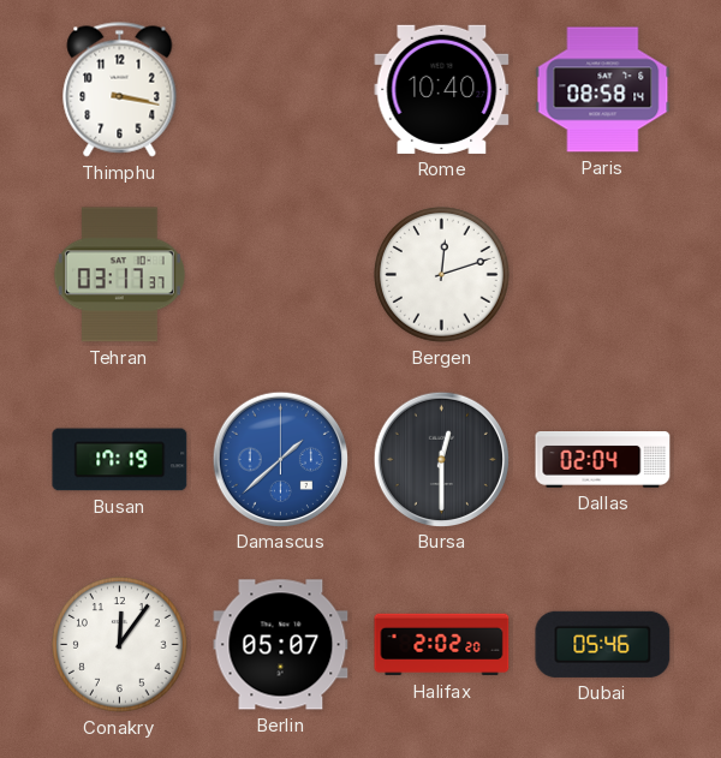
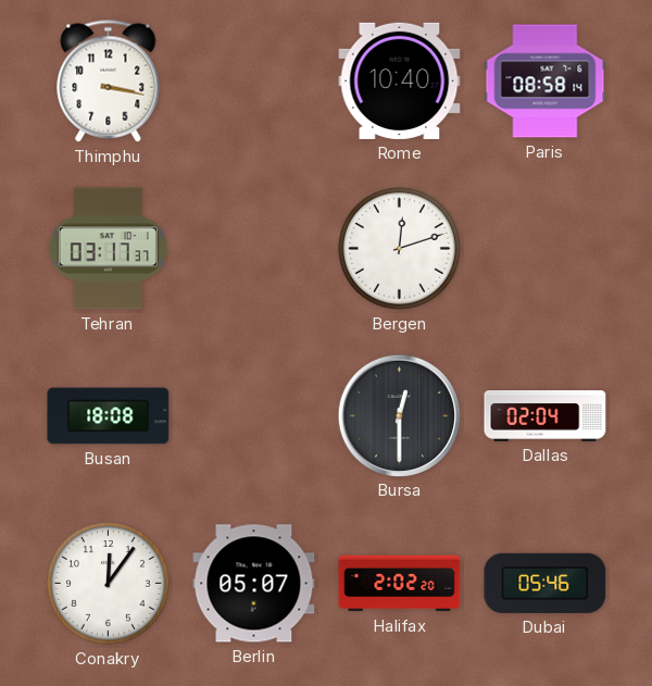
Busan: 17:19 -> 18:08 (109, 416)
Damascus: 1:38 -> none (280, 459)
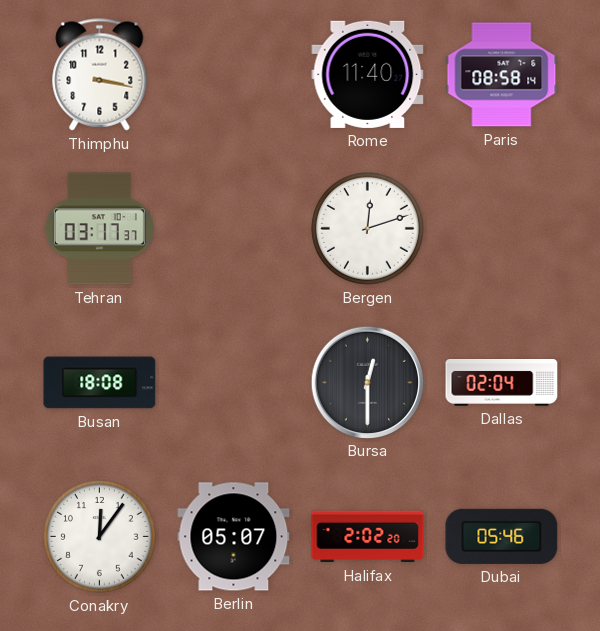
Rome: 10:40 -> 11:40 (368, 74)
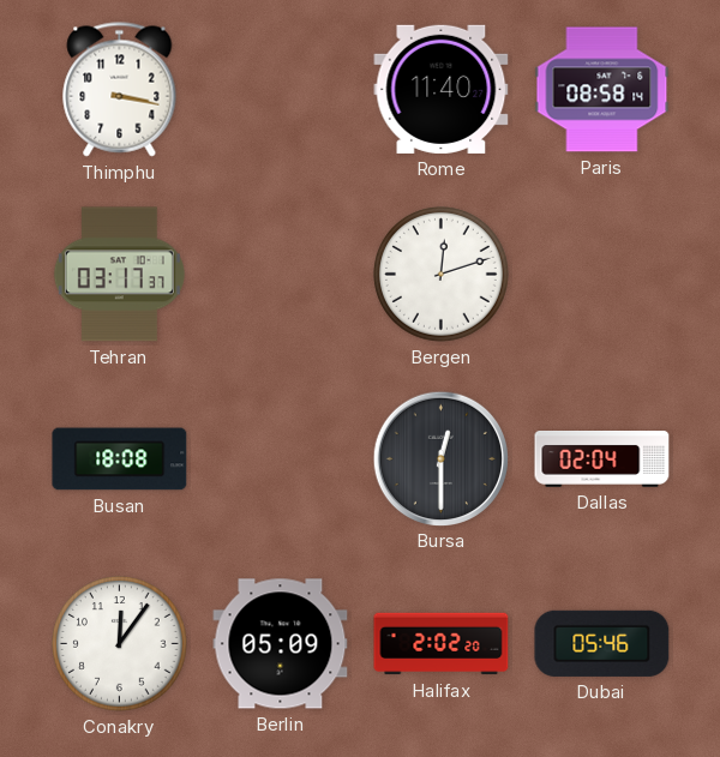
Berlin: 05:07 -> 05:09 (281, 644)
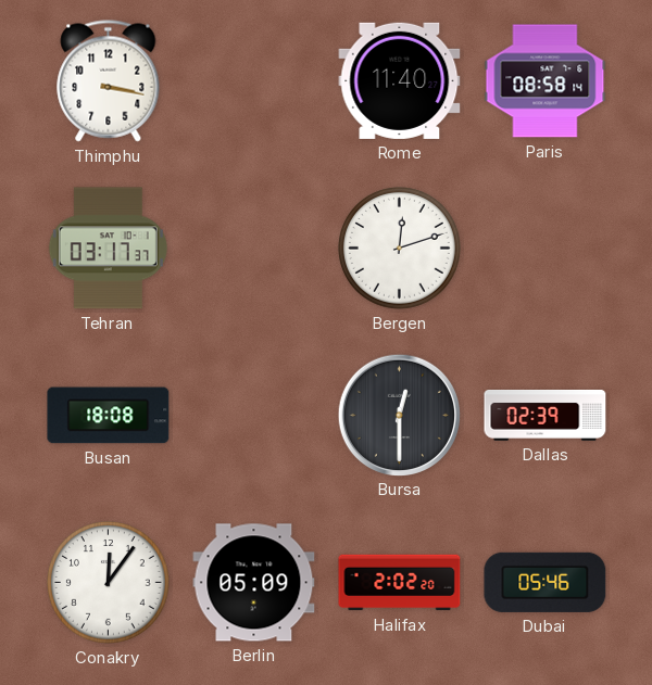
Dallas: 02:04 -> 02:39 (546, 416)
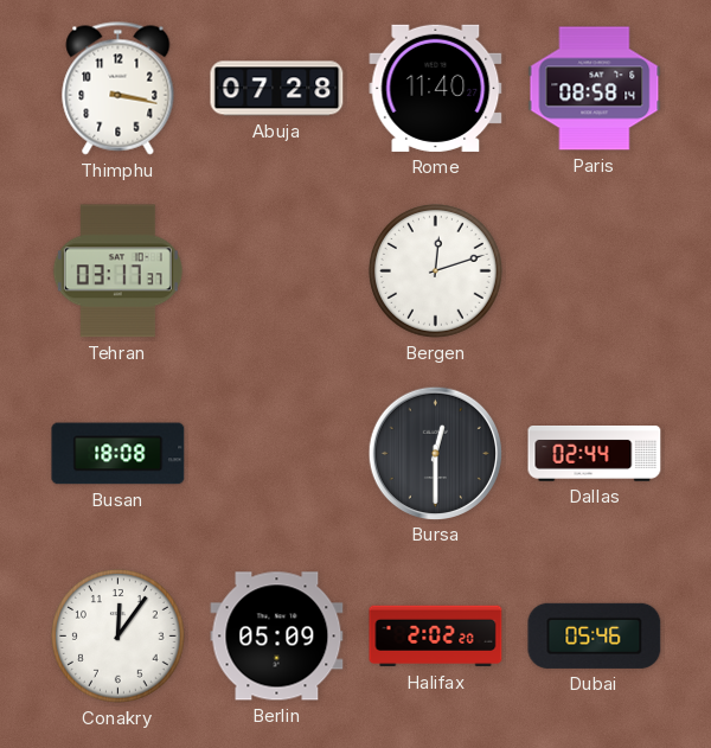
Abuja: none -> 07:28 (277, 89)
Dallas: 02:39 -> 02:44 (595, 454)
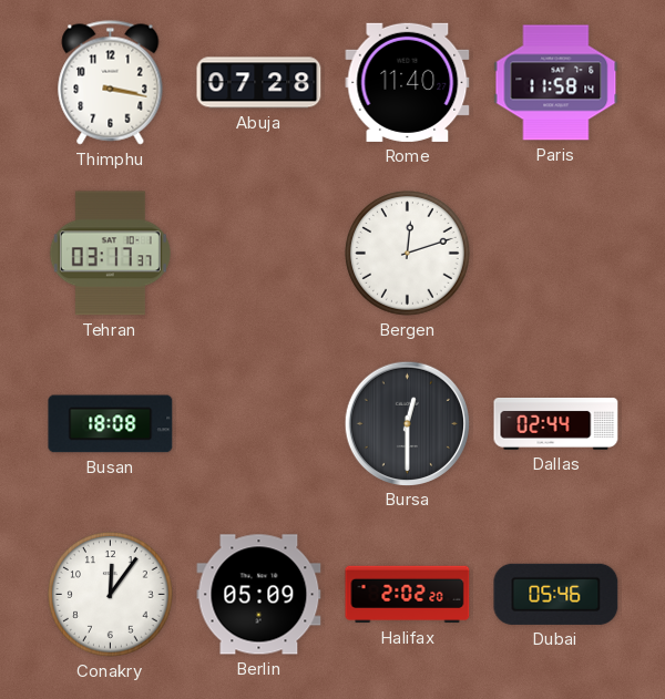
Paris: 08:58 -> 11:58 (556, 83)
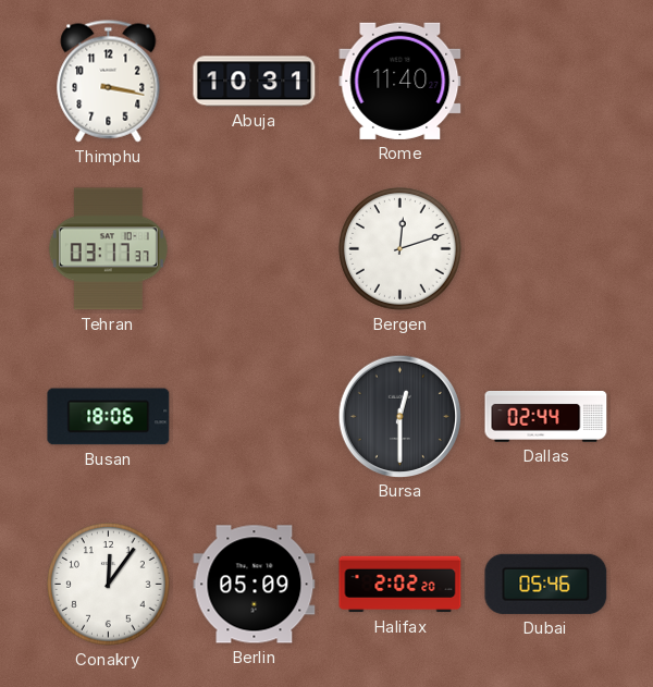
Abuja: 07:28 -> 10:31 (255, 82)
Paris: 11:58 -> none (556, 83)
Busan: 18:08 -> 18:06 (109, 417)
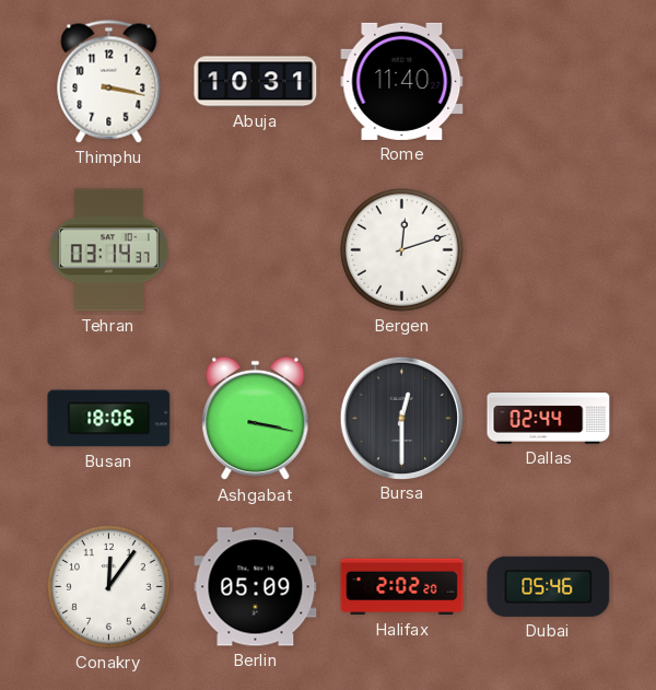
Tehran: 03:17 -> 03:14 (108, 250)
Ashgabat: none -> 3:17 (256, 419)
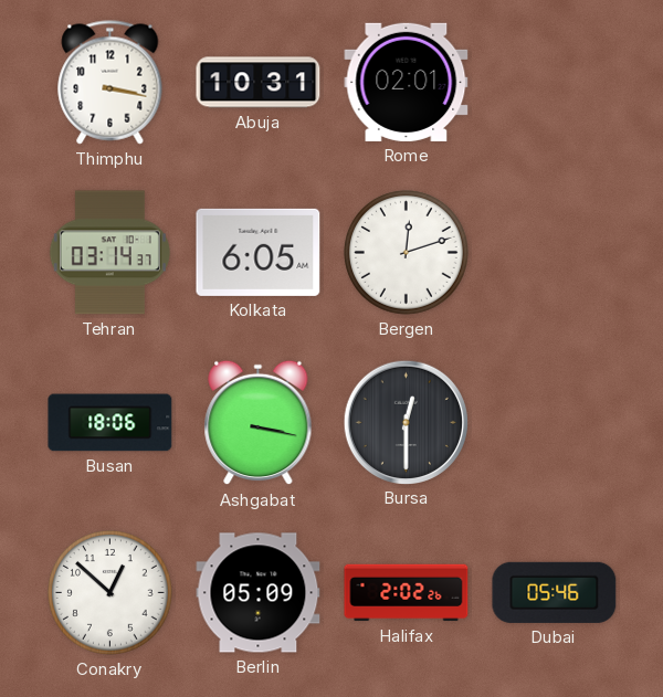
Rome: 11:40 -> 02:01 (407, 82)
Kolkata: none -> 6:05 (259, 252)
Dallas: 02:44 -> none (549, 419)
Conakry: 12:06 -> 12:52 (110, 593)
Halifax: 2:02:20 -> 2:02:26 (407, 593)
